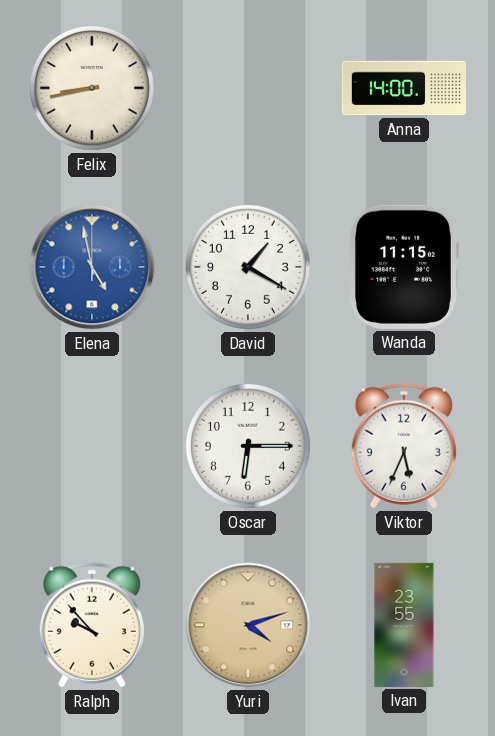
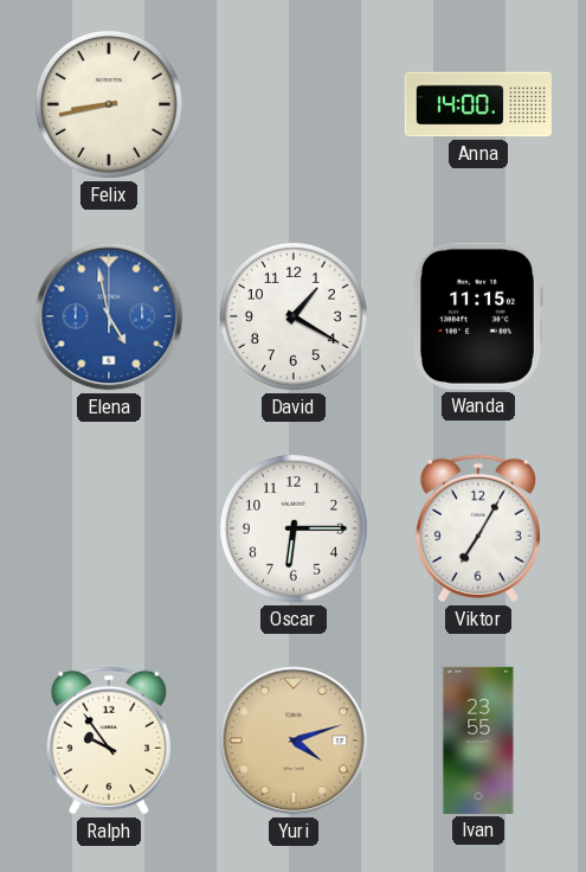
Viktor: 5:34 -> 7:05 (478, 528)
Ralph: 9:53 -> 9:54 (109, 740)
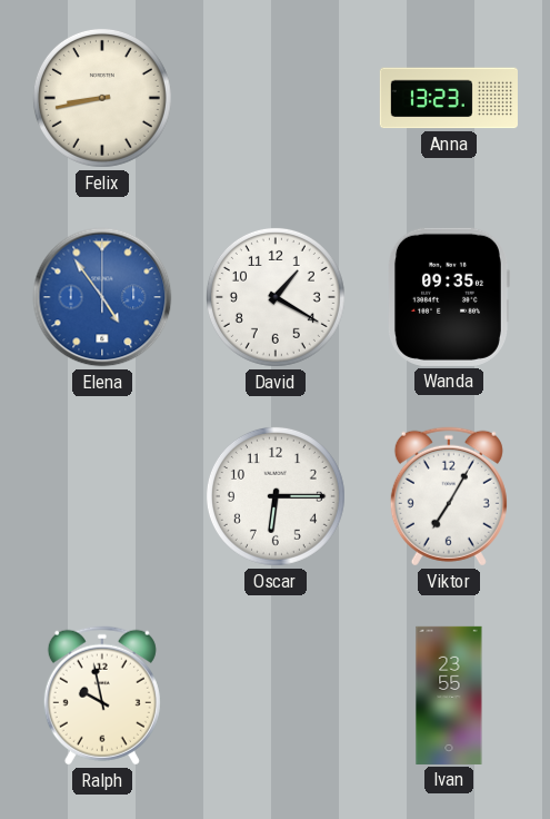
Anna: 14:00 -> 13:23 (449, 98)
Elena: 4:58 -> 4:54 (102, 297)
Wanda: 11:15 -> 09:35 (449, 297)
Ralph: 9:54 -> 9:58 (102, 695)
Yuri: 4:12 -> none (294, 740)
